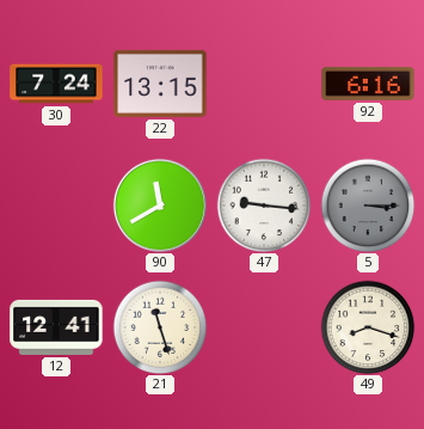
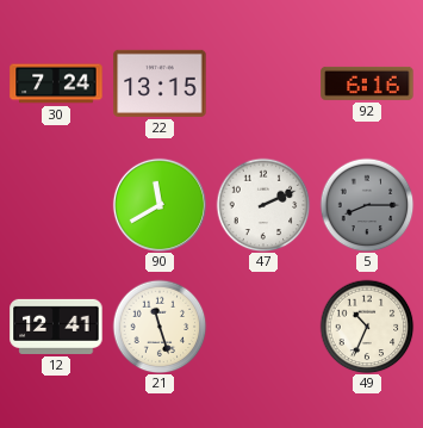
47: 9:16 -> 2:11 (263, 205)
5: 3:15 -> 8:15 (367, 205)
49: 8:18 -> 10:34 (367, 327)
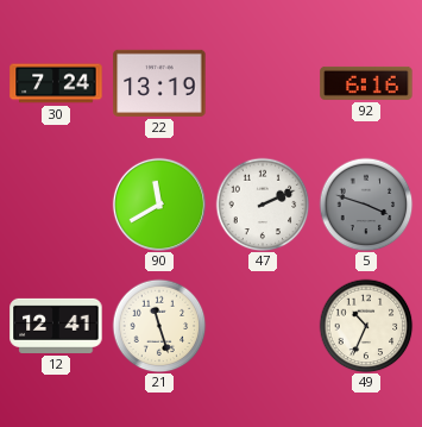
22: 13:15 -> 13:19 (159, 83)
5: 8:15 -> 3:48 (366, 205)
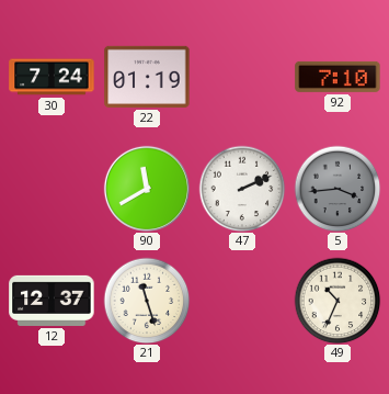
22: 13:19 -> 01:19 (147, 77)
92: 6:16 -> 7:10 (337, 77)
5: 3:48 -> 3:44 (337, 189)
12: 12:41 -> 12:37 (52, 301)
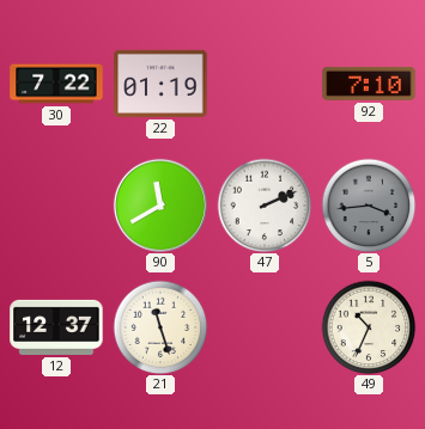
30: 7:24 -> 7:22 (56, 84)
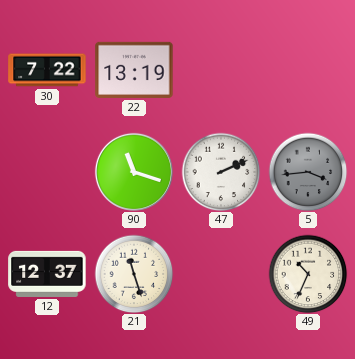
22: 01:19 -> 13:19 (134, 70)
92: 7:10 -> none (369, 84)
90: 11:40 -> 11:18 (134, 172)
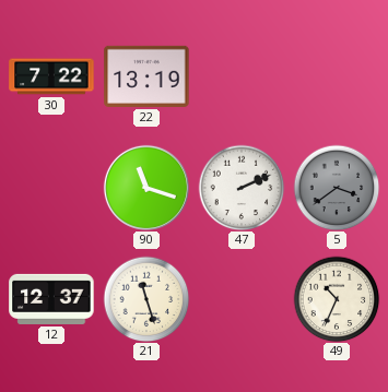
5: 3:44 -> 3:39 (337, 188)
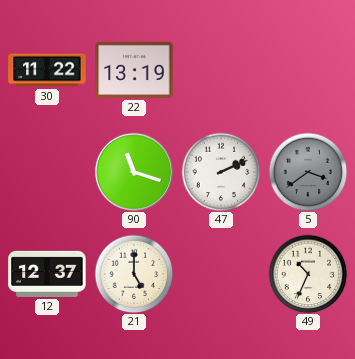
30: 7:22 -> 11:22 (47, 70)
21: 11:27 -> 5:00 (134, 274)
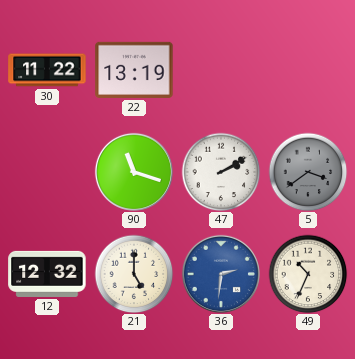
47: 2:11 -> 2:10 (221, 172)
12: 12:37 -> 12:32 (47, 274)
36: none -> 2:31 (221, 274)
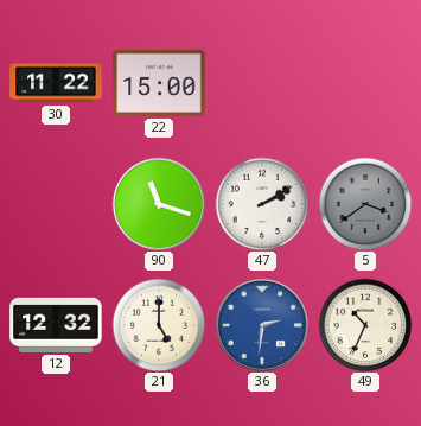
22: 13:19 -> 15:00 (159, 83)
